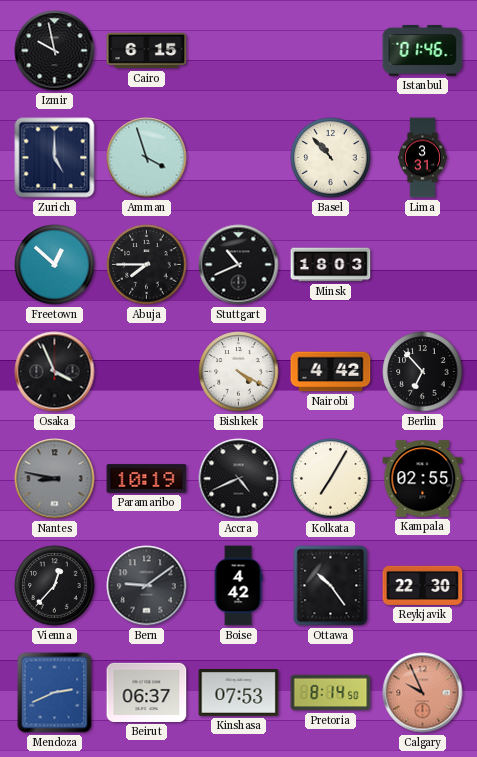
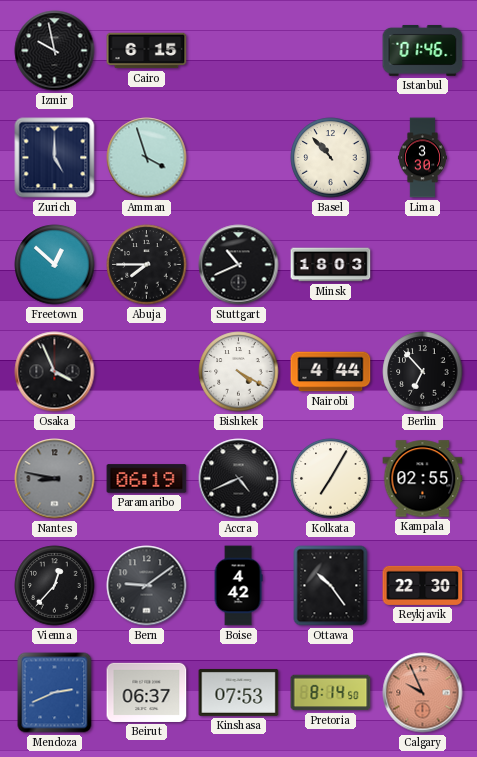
Lima: 3:31 -> 3:30 (422, 158)
Nairobi: 4:42 -> 4:44 (331, 372)
Paramaribo: 10:19 -> 06:19 (147, 479)
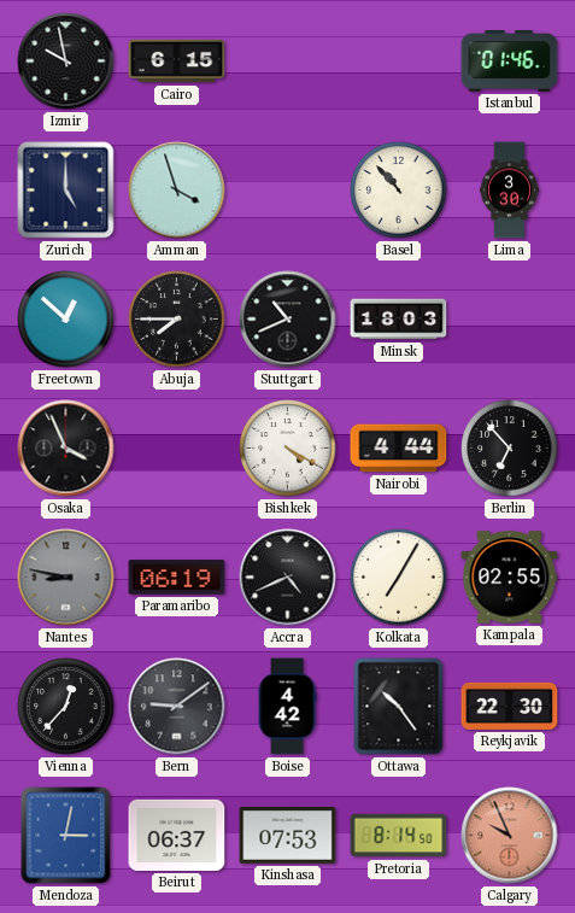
Mendoza: 2:41 -> 3:02 (66, 836)
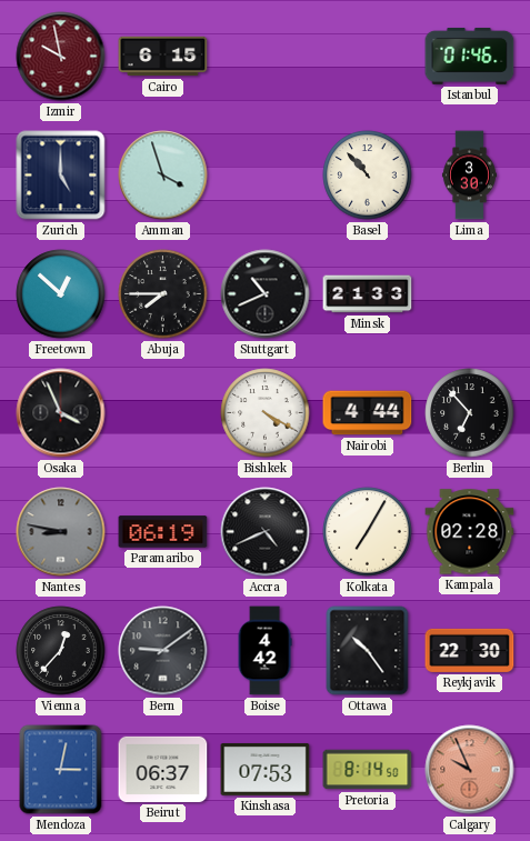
Izmir dial: black -> burgundy (61, 57)
Minsk: 18:03 -> 21:33 (368, 294)
Kampala: 02:55 -> 02:28 (470, 532)
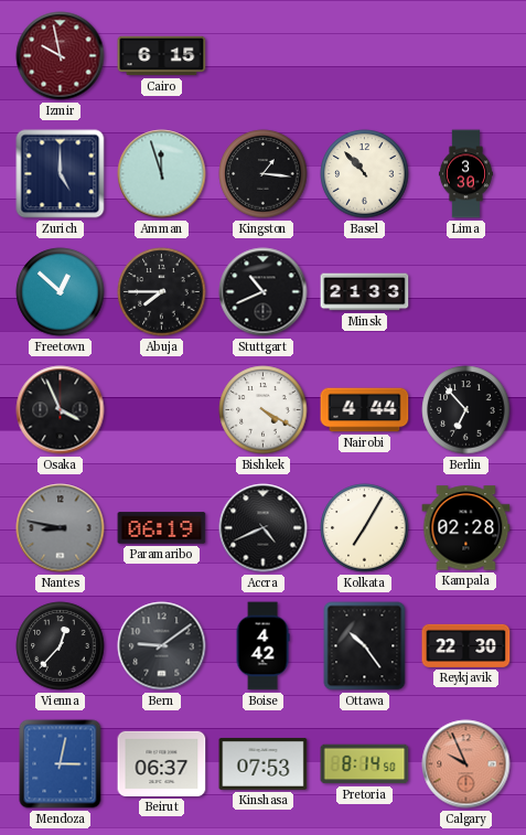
Istanbul: 01:46 -> none (470, 56)
Amman: 3:57 -> 11:57 (162, 174)
Kingston: none -> 1:16 (264, 174)
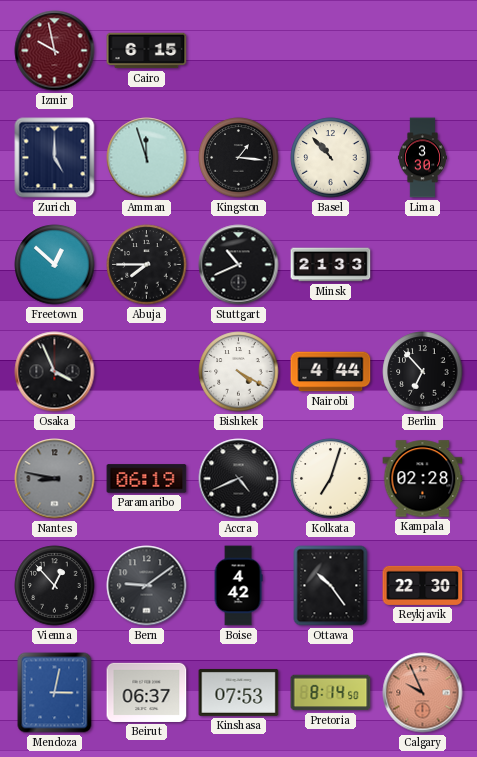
Kolkata: 7:05 -> 7:03 (331, 479)
Vienna: 12:37 -> 12:53 (55, 586)
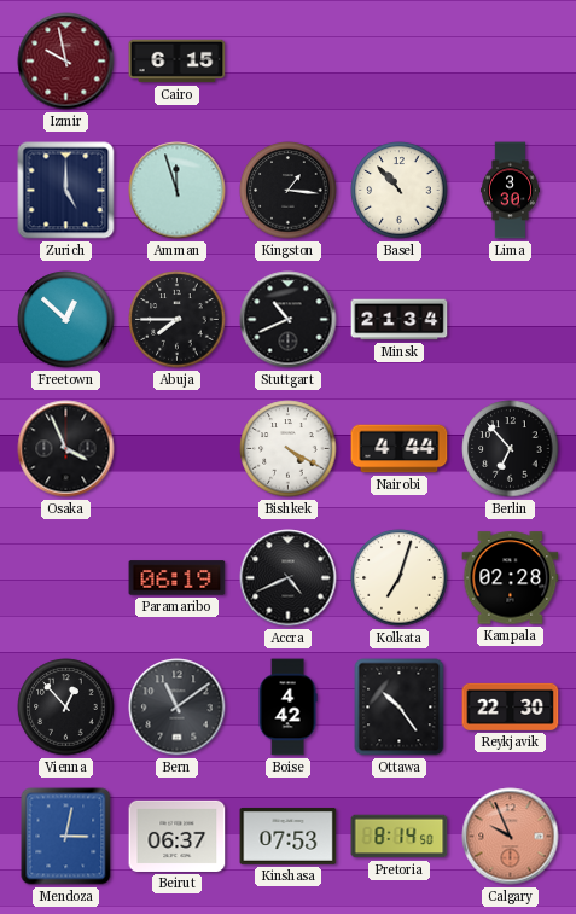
Minsk: 21:33 -> 21:34 (400, 320)
Nantes: 8:47 -> none (55, 479)
Bern: 9:09 -> 11:09 (178, 708)
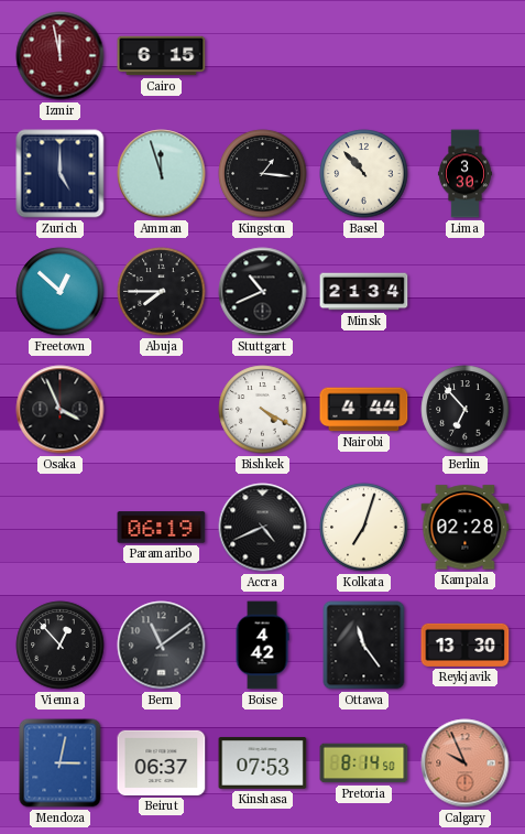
Izmir: 9:58 -> 11:58 (61, 56)
Ottawa: 10:24 -> 11:24 (364, 646)
Reykjavik: 22:30 -> 13:30 (466, 645)
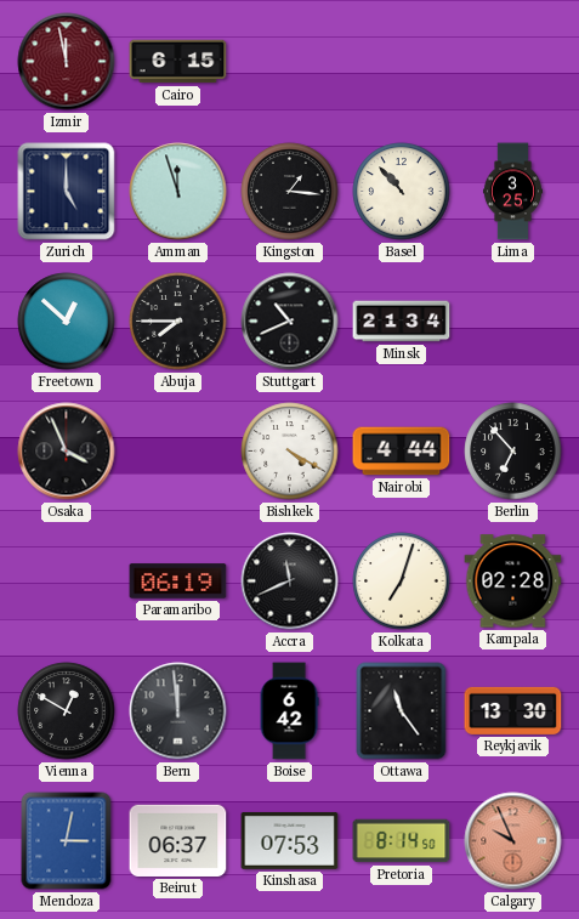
Lima: 3:30 -> 3:25 (512, 192)
Accra: 4:41 -> 11:41 (290, 582)
Vienna: 12:53 -> 12:50 (67, 711)
Bern: 11:09 -> 11:59 (178, 711)
Boise: 4:42 -> 6:42 (289, 711)
